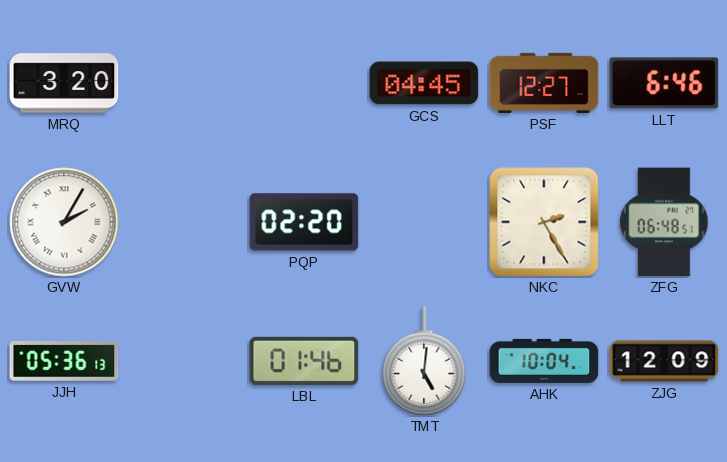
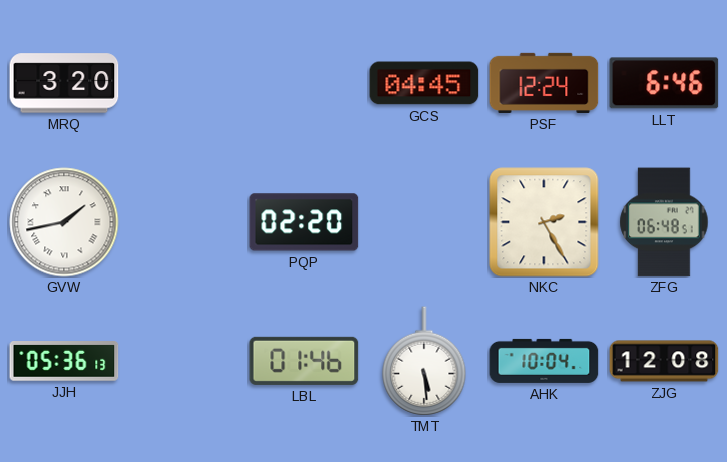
PSF: 12:27 -> 12:24 (544, 83)
GVW: 2:05 -> 1:43 (64, 222)
TMT: 5:01 -> 5:29 (424, 361)
ZJG: 12:09 -> 12:08 (664, 361)
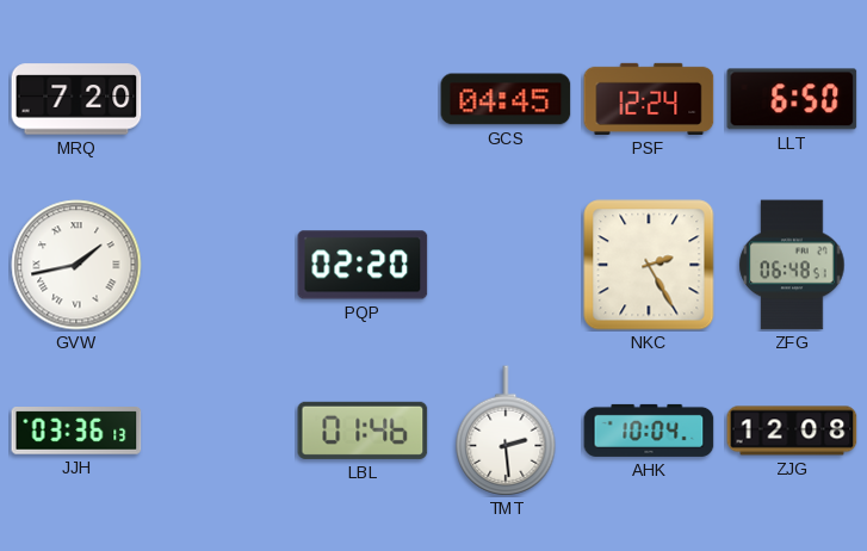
MRQ: 3:20 -> 7:20 (76, 99)
LLT: 6:46 -> 6:50 (792, 99)
JJH: 05:36 -> 03:36 (76, 432)
TMT: 5:29 -> 2:29 (506, 431)
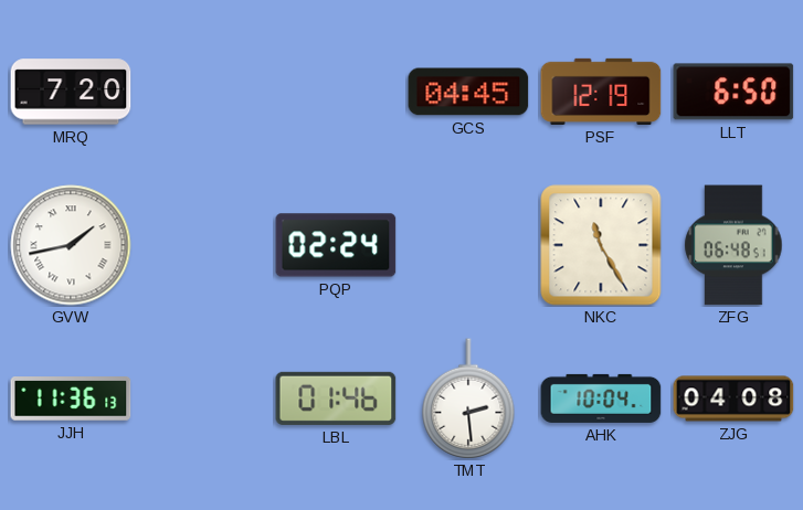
PSF: 12:24 -> 12:19 (601, 92)
PQP: 02:20 -> 02:24 (336, 245)
NKC: 2:25 -> 11:25 (601, 245)
JJH: 03:36 -> 11:36 (71, 400)
ZJG: 12:08 -> 04:08 (733, 399)
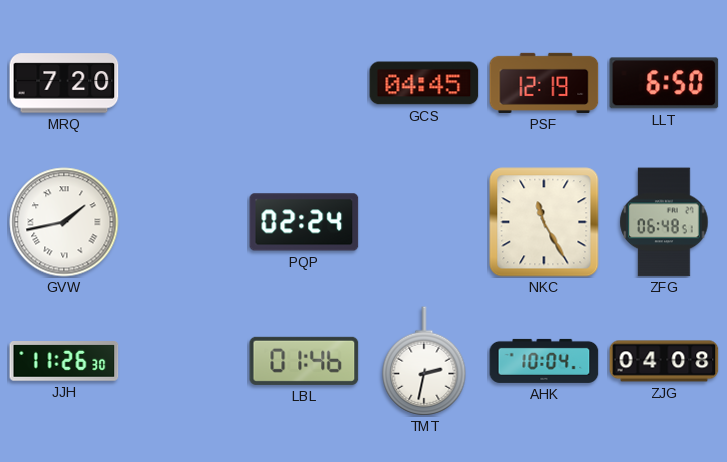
JJH: 11:36 -> 11:26 (64, 362)
TMT: 2:29 -> 2:32 (424, 361)
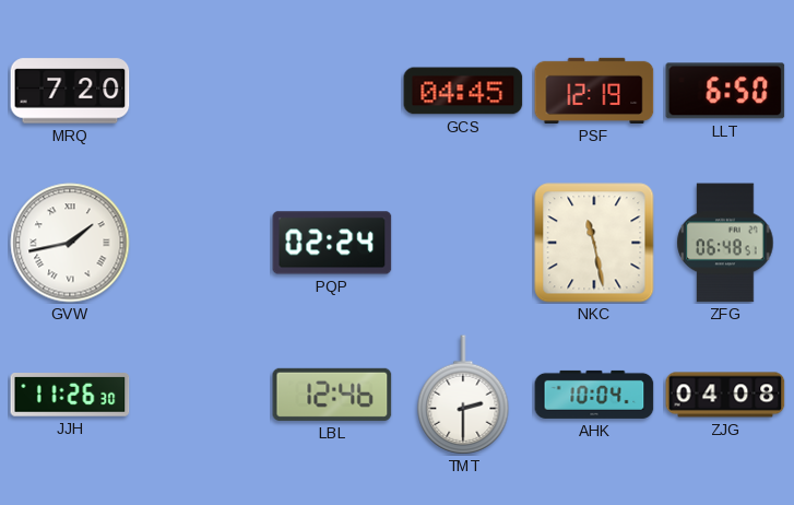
NKC: 11:25 -> 11:28 (594, 243)
LBL: 01:46 -> 12:46 (332, 395)
TMT: 2:32 -> 2:30 (463, 395)
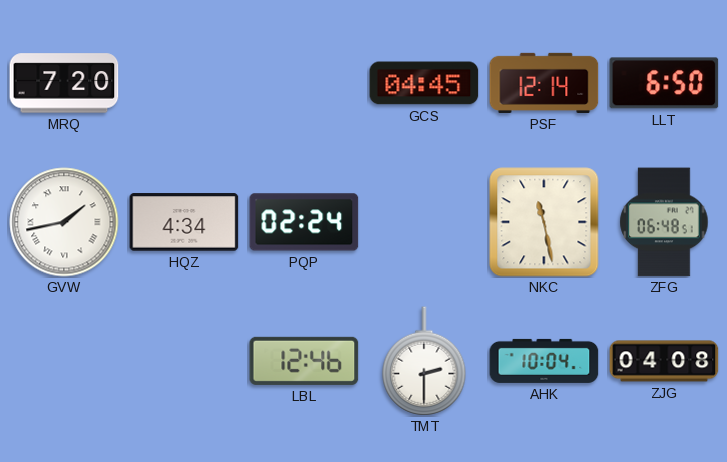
PSF: 12:19 -> 12:14 (544, 83)
HQZ: none -> 4:34 (184, 222)
JJH: 11:26 -> none (70, 396)
